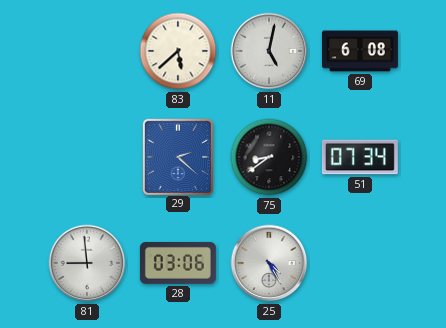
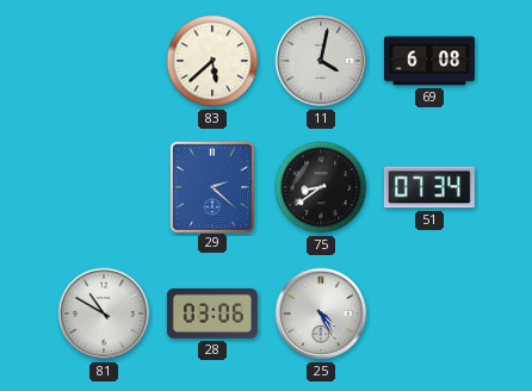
11: 5:02 -> 4:02 (321, 61)
81: 8:59 -> 10:50 (104, 314)
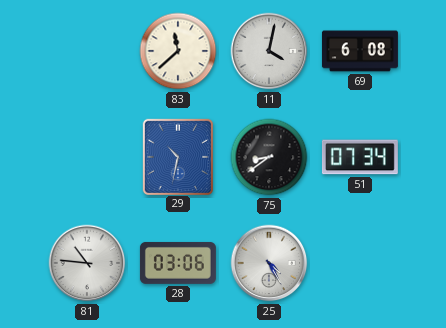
83: 5:38 -> 11:38 (178, 51)
29: 2:22 -> 10:32 (177, 156)
81: 10:50 -> 10:46 (87, 263)
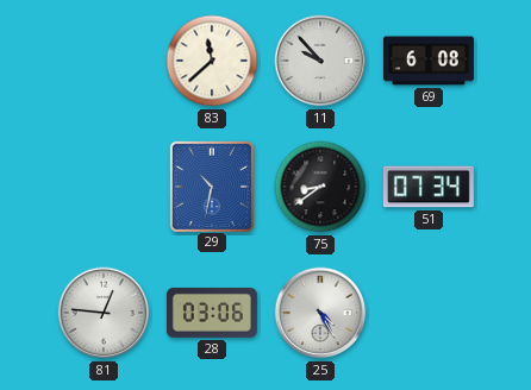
11: 4:02 -> 9:53 (320, 61)
81: 10:46 -> 12:46 (104, 313)
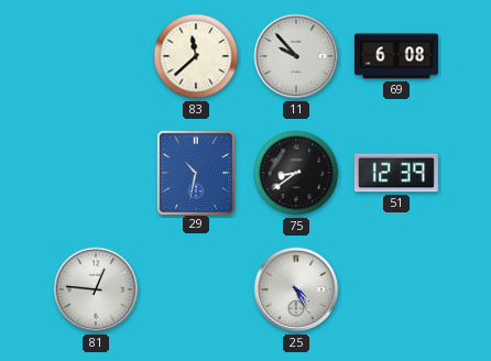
51: 07:34 -> 12:39 (396, 173)
28: 03:06 -> none (212, 313)
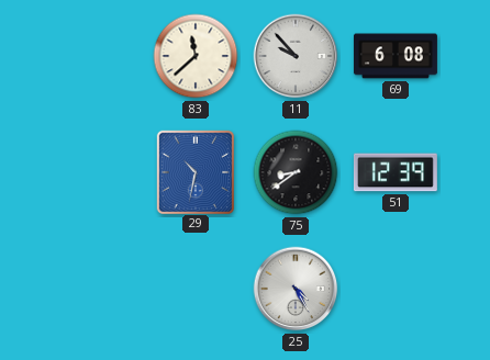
81: 12:46 -> none (96, 289)
